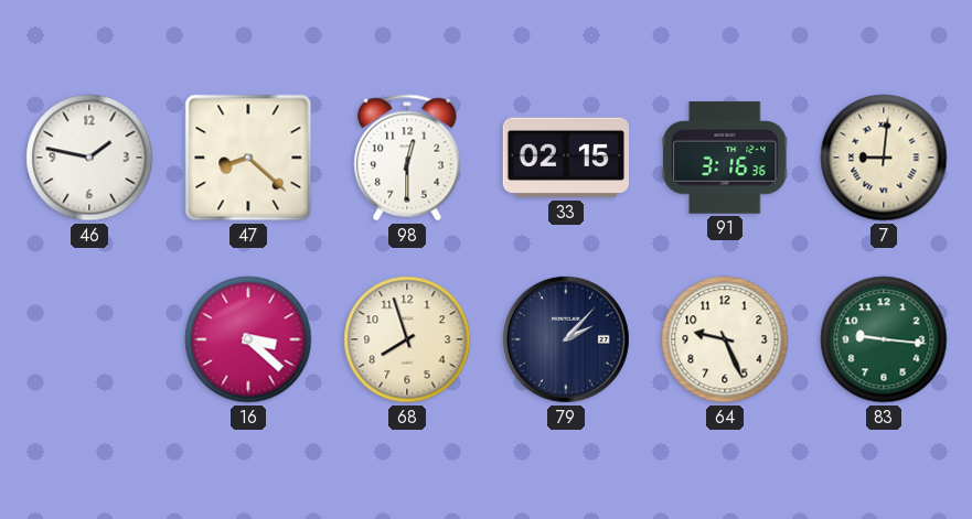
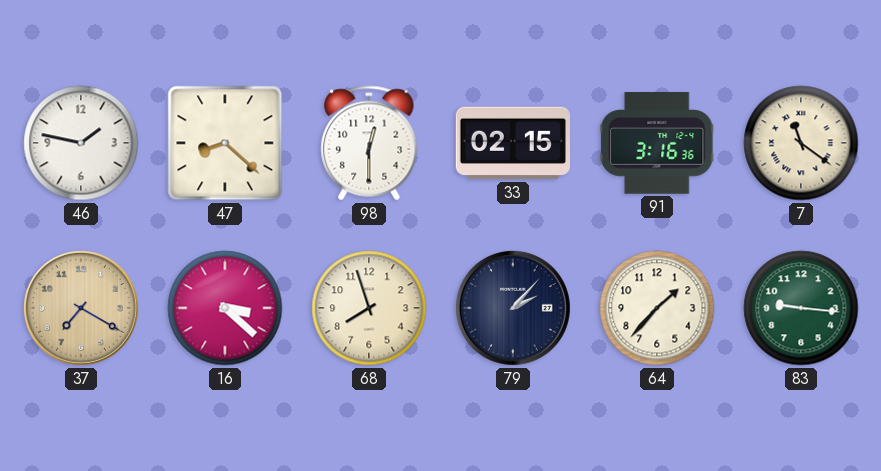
7: 9:01 -> 11:21 (801, 143)
37: none -> 7:20 (81, 308)
64: 9:26 -> 1:37 (657, 308)
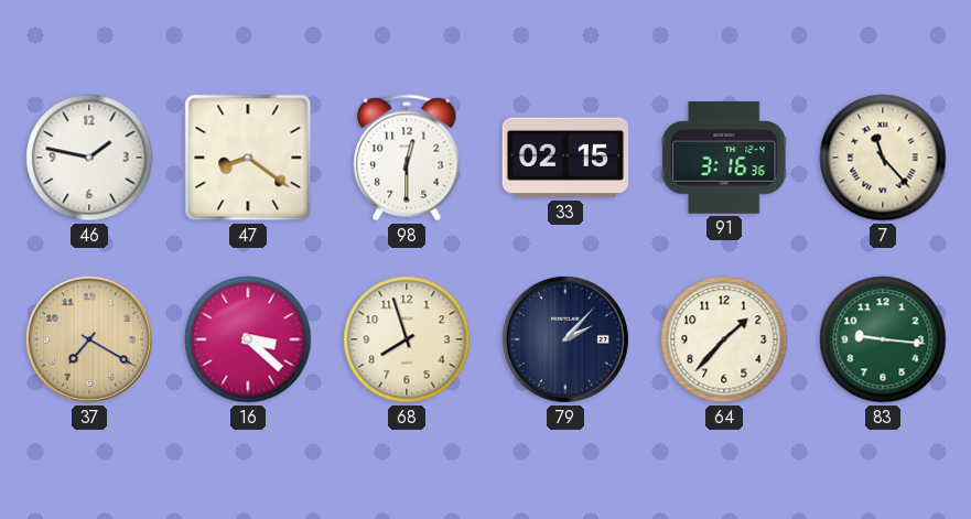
47: 8:22 -> 8:21 (248, 158)
7: 11:21 -> 11:23 (883, 158)
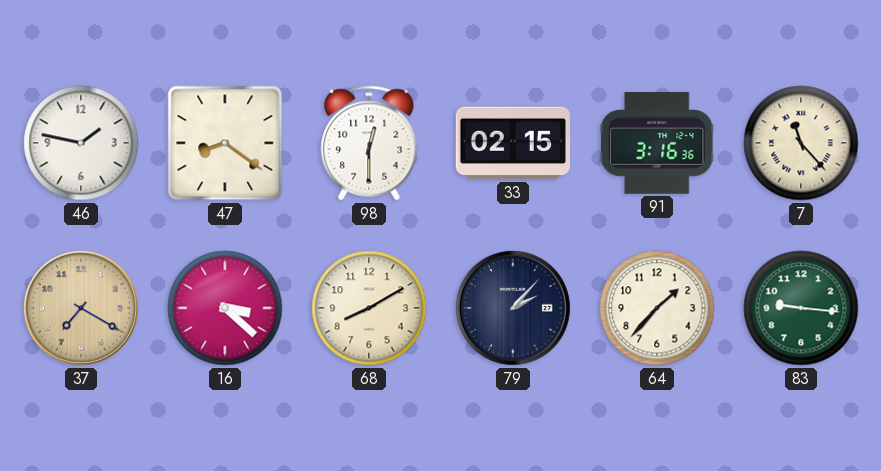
68: 7:57 -> 8:10 (369, 308)
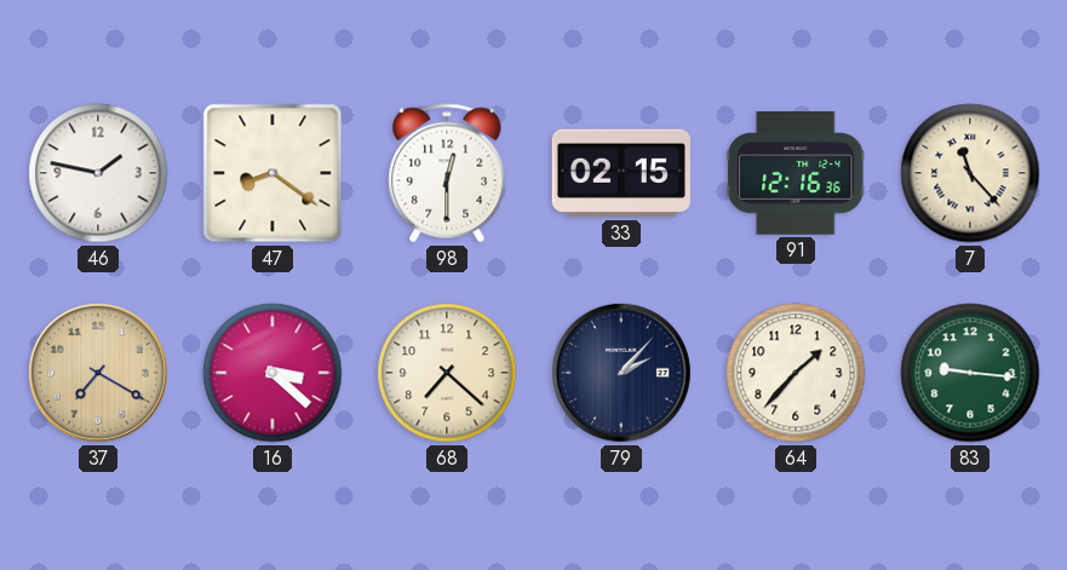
91: 3:16 -> 12:16 (796, 173)
68: 8:10 -> 7:22 (447, 373)
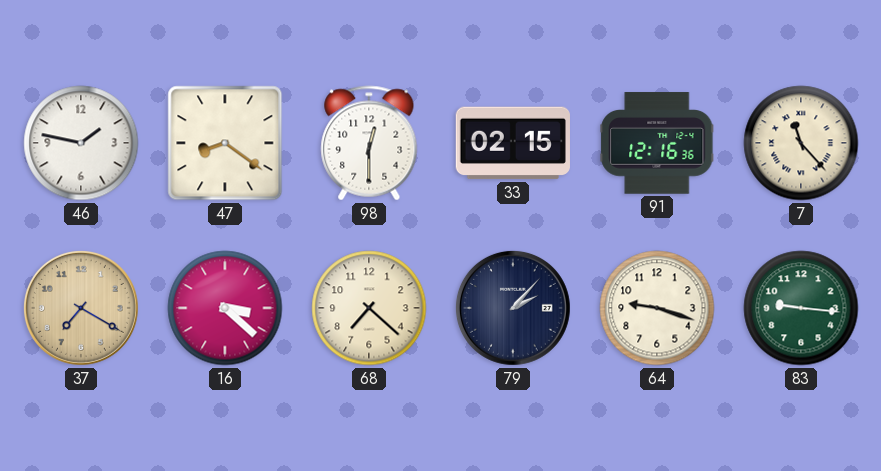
64: 1:37 -> 9:18 (657, 308)
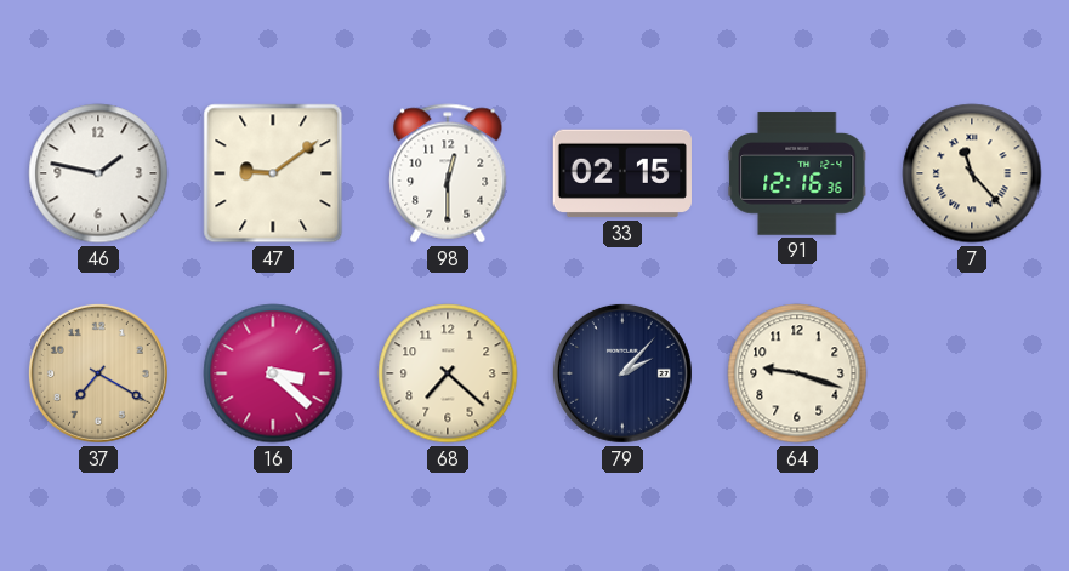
47: 8:21 -> 9:09 (273, 173)
83: 9:16 -> none (801, 308)
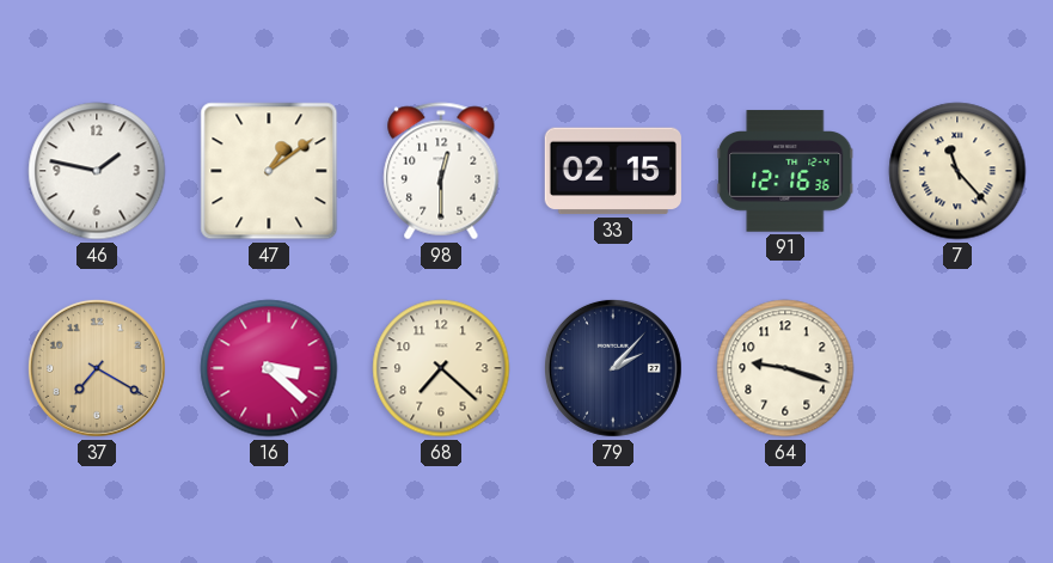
47: 9:09 -> 1:09 (269, 171)
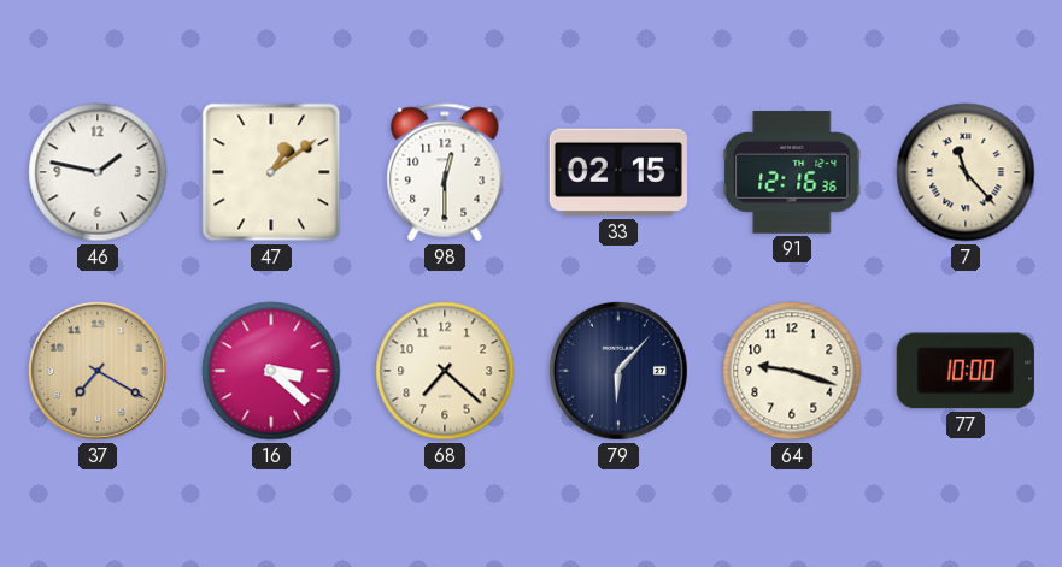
79: 2:07 -> 6:07 (618, 371)
77: none -> 10:00 (966, 371)
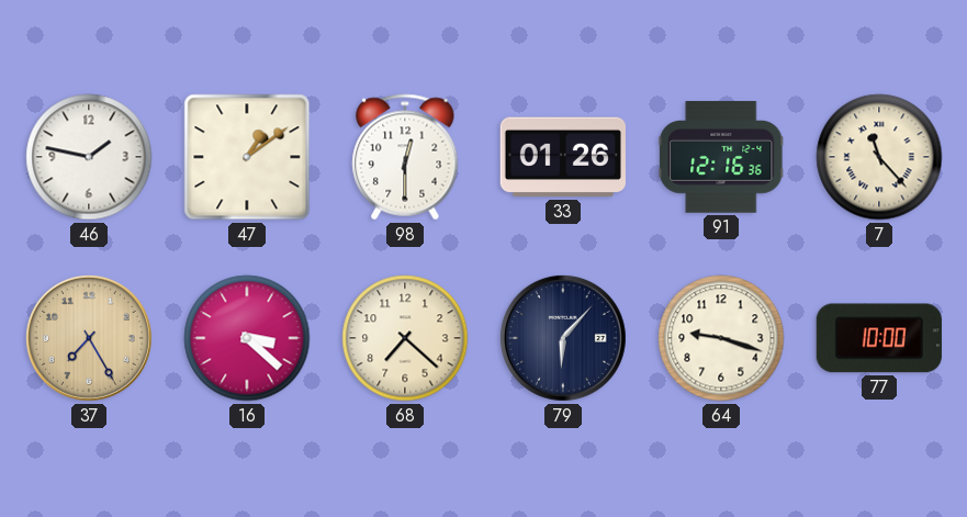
33: 02:15 -> 01:26 (563, 157)
37: 7:20 -> 7:25 (89, 338)
